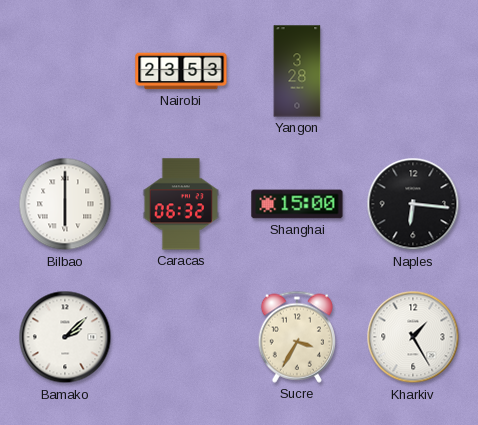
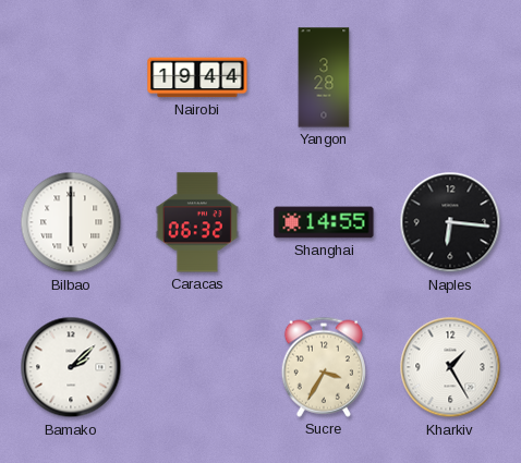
Nairobi: 23:53 -> 19:44 (197, 77)
Shanghai: 15:00 -> 14:55 (324, 222)
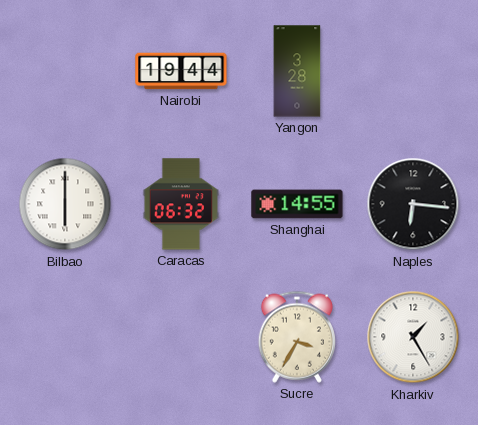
Bamako: 2:08 -> none (71, 367)
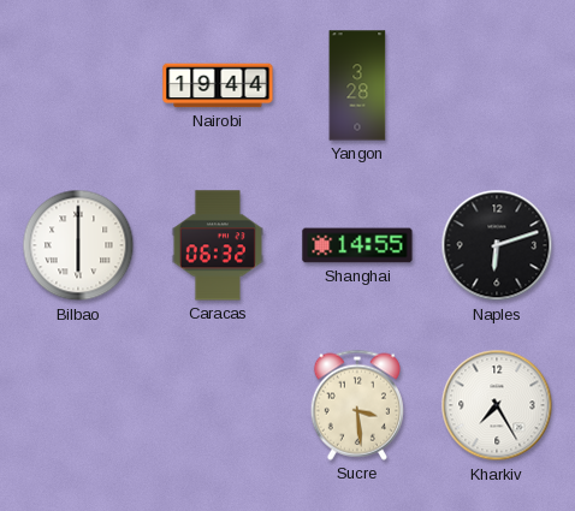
Naples: 6:16 -> 6:12 (497, 245)
Sucre: 3:35 -> 3:29 (357, 405)
Kharkiv: 1:25 -> 7:25 (497, 405)
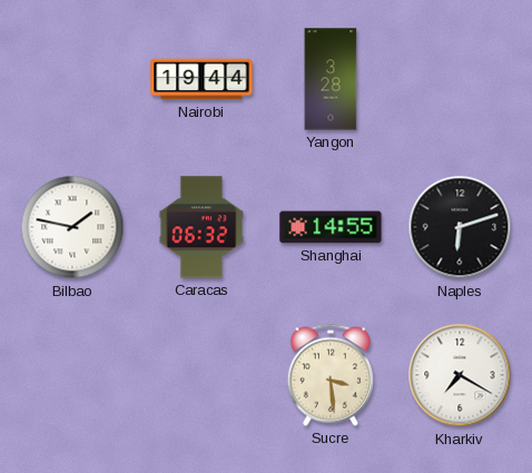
Bilbao: 6:00 -> 1:47 (72, 227)
Kharkiv: 7:25 -> 7:20 (460, 375)
